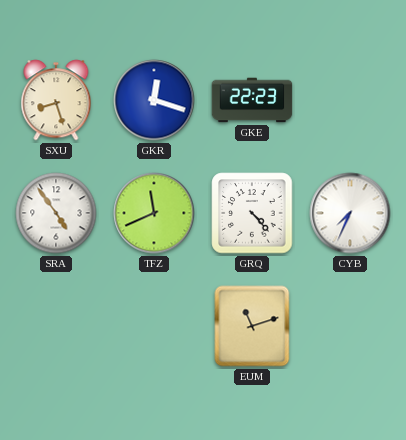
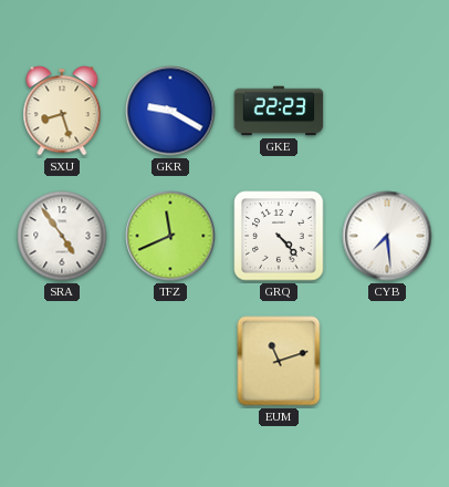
GKR: 12:18 -> 9:20 (170, 111)
CYB: 7:34 -> 7:29 (387, 236)
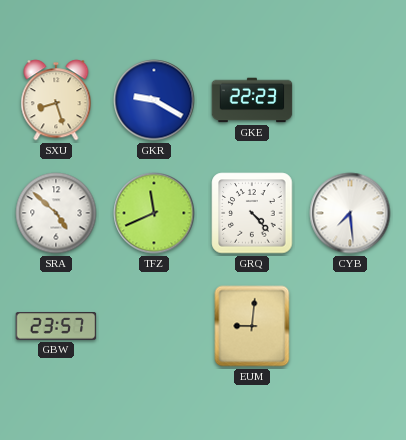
SRA: 4:54 -> 4:52 (56, 213)
GBW: none -> 23:57 (56, 326)
EUM: 11:12 -> 9:01 (252, 326)
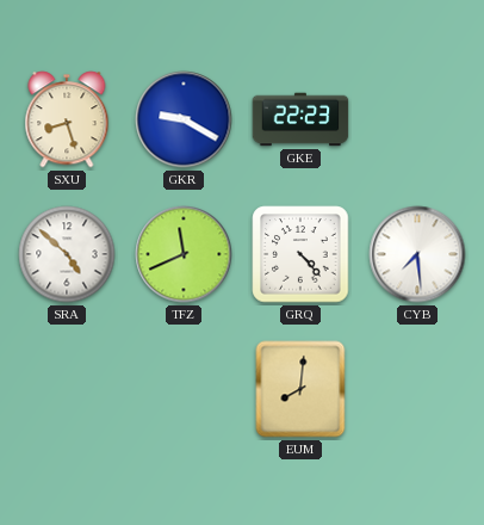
GBW: 23:57 -> none (56, 326)
EUM: 9:01 -> 8:01 (300, 389)
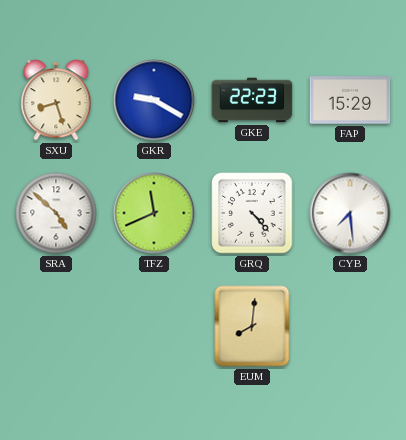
FAP: none -> 15:29 (350, 100)
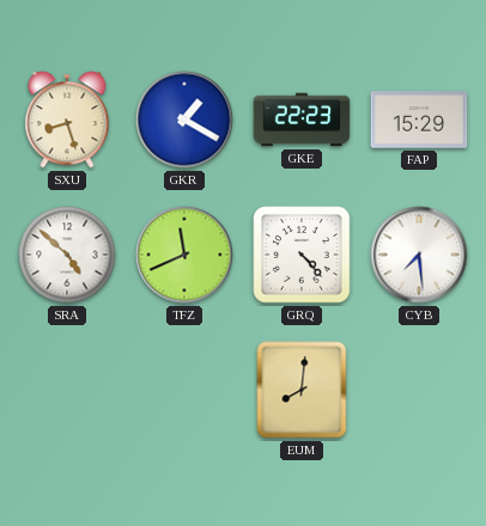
GKR: 9:20 -> 1:20 (184, 120)
